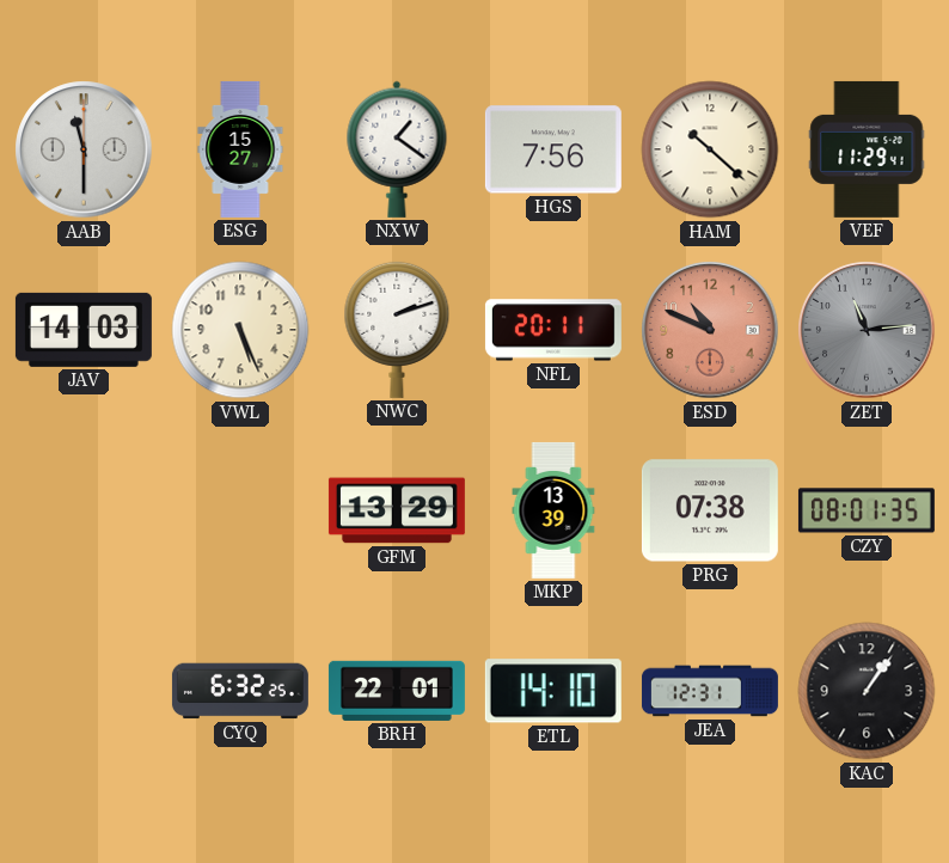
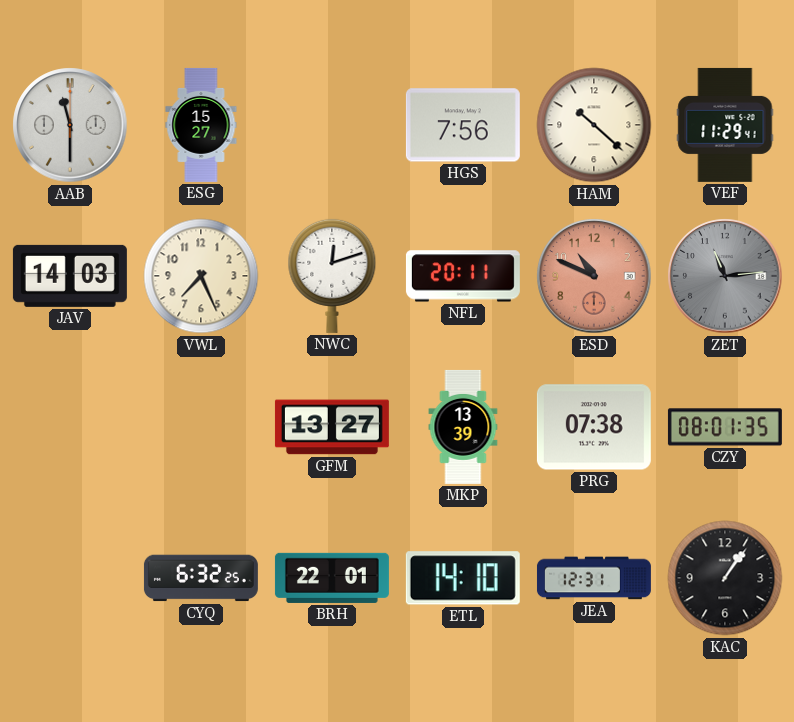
NXW: 1:21 -> none (397, 149)
VWL: 5:26 -> 7:26 (201, 276)
NWC: 2:12 -> 12:12 (332, 276)
GFM: 13:29 -> 13:27 (332, 427)
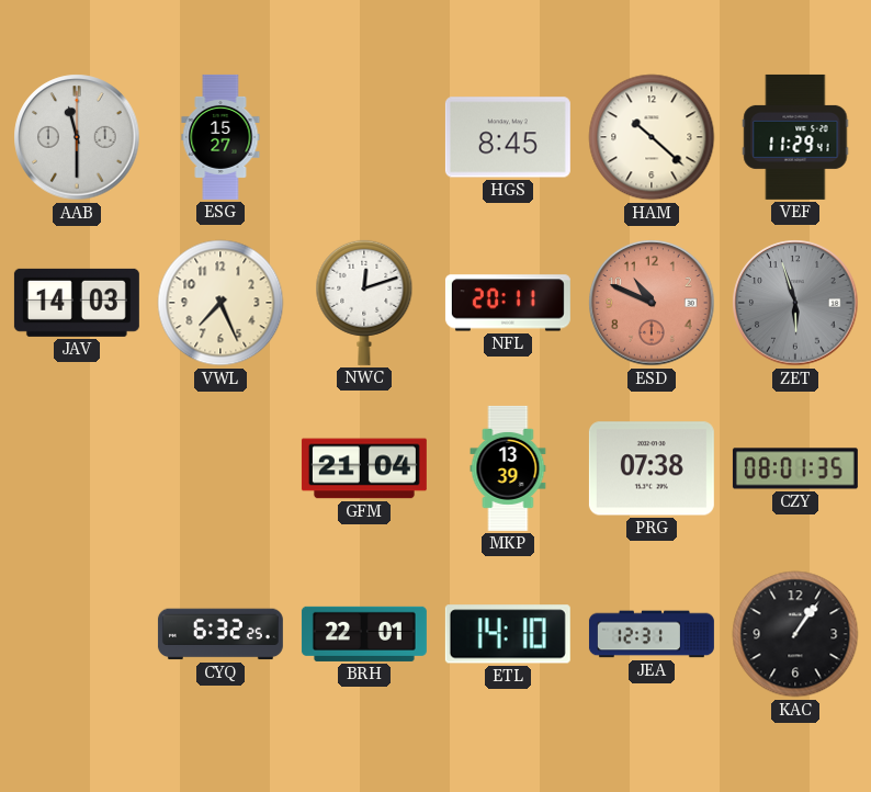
HGS: 7:56 -> 8:45 (508, 137)
ZET: 11:14 -> 5:57 (795, 303)
GFM: 13:27 -> 21:04 (364, 468)
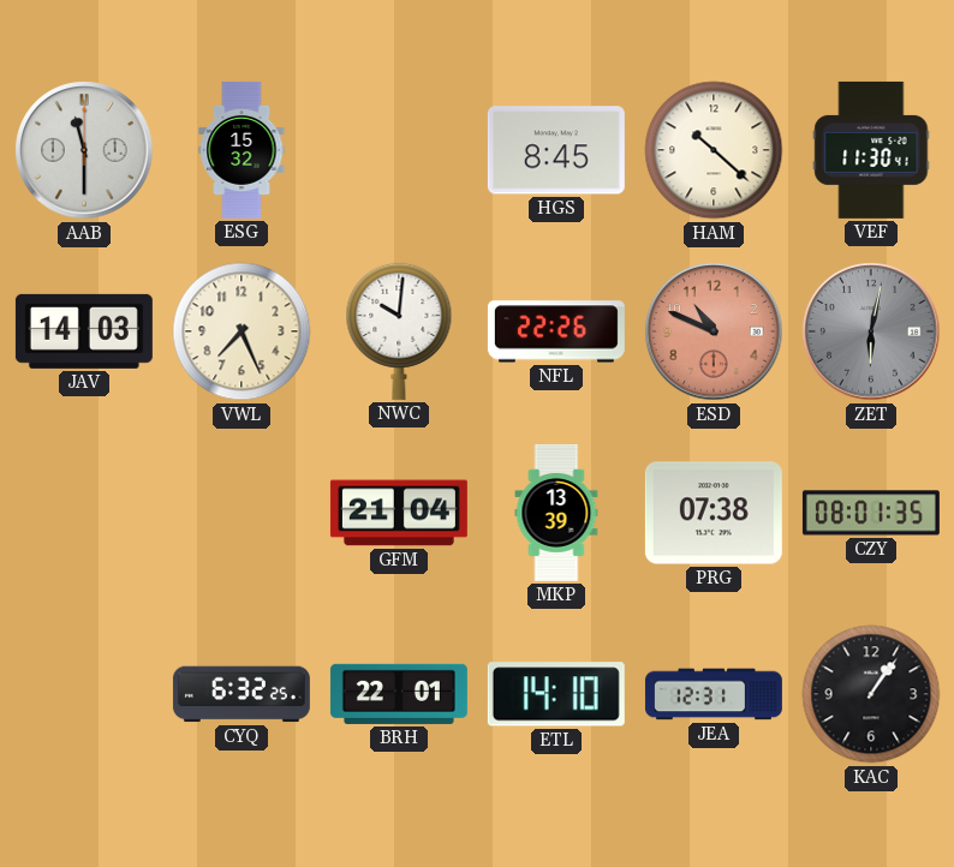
ESG: 15:27 -> 15:32 (242, 150)
VEF: 11:29 -> 11:30 (871, 150)
NWC: 12:12 -> 10:01 (399, 331)
NFL: 20:11 -> 22:26 (556, 331)
ZET: 5:57 -> 6:02 (871, 331)
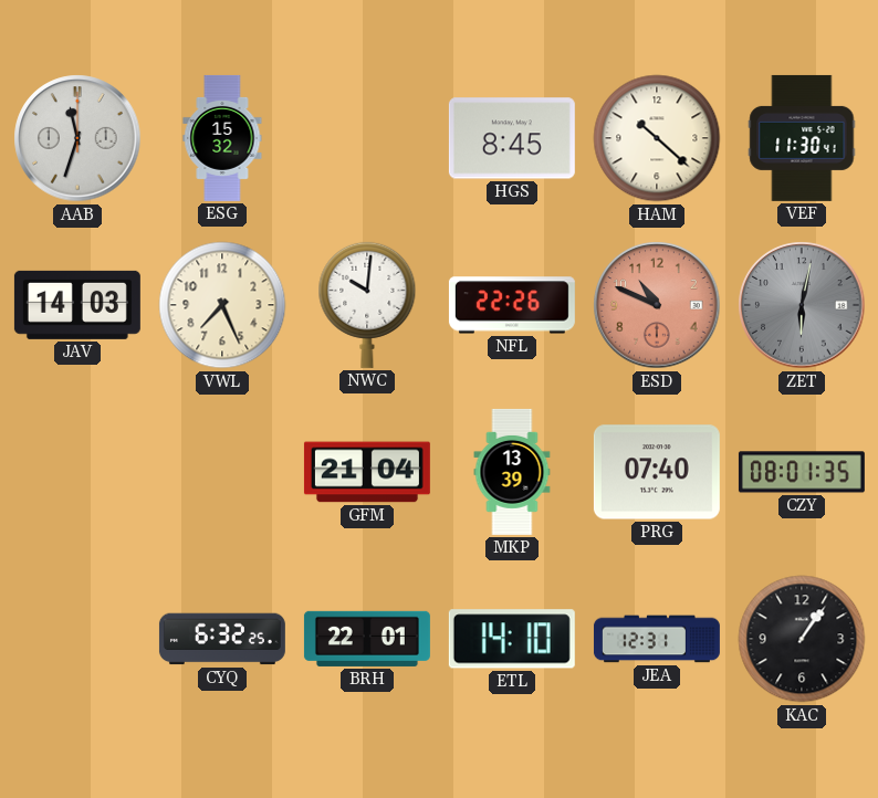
AAB: 11:30 -> 11:33 (77, 138)
PRG: 07:38 -> 07:40 (657, 472)
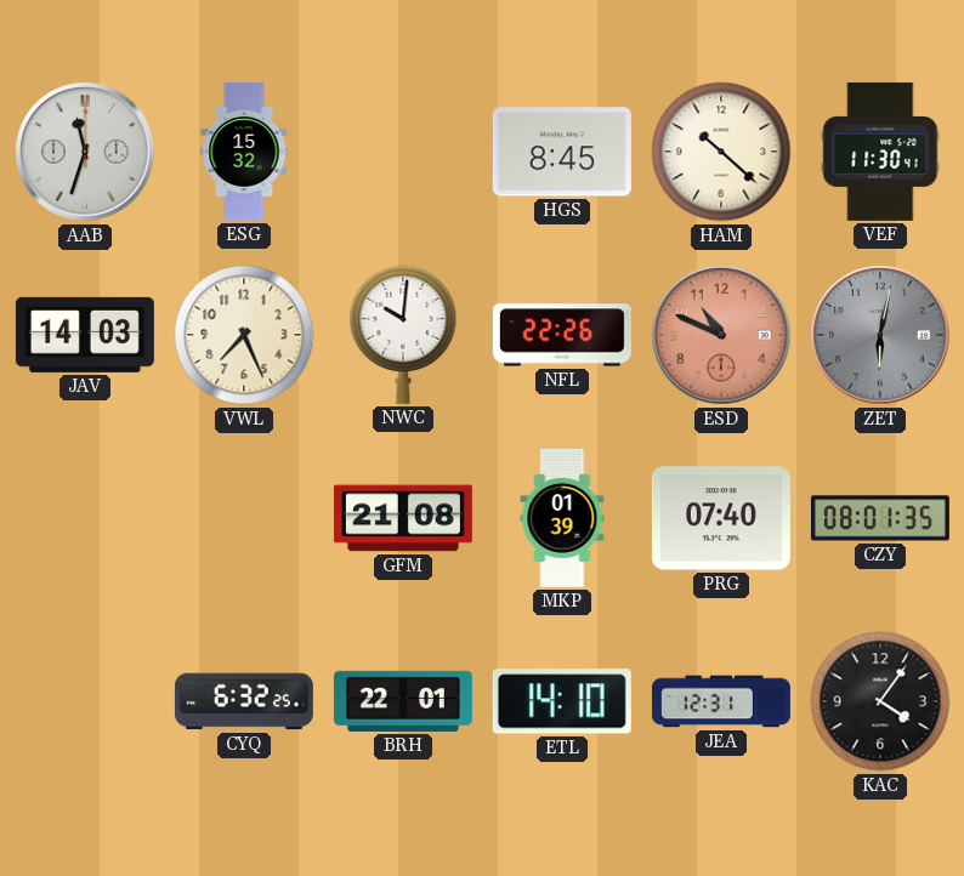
GFM: 21:04 -> 21:08 (403, 518)
MKP: 13:39 -> 01:39 (562, 518)
KAC: 1:06 -> 4:06 (880, 701)
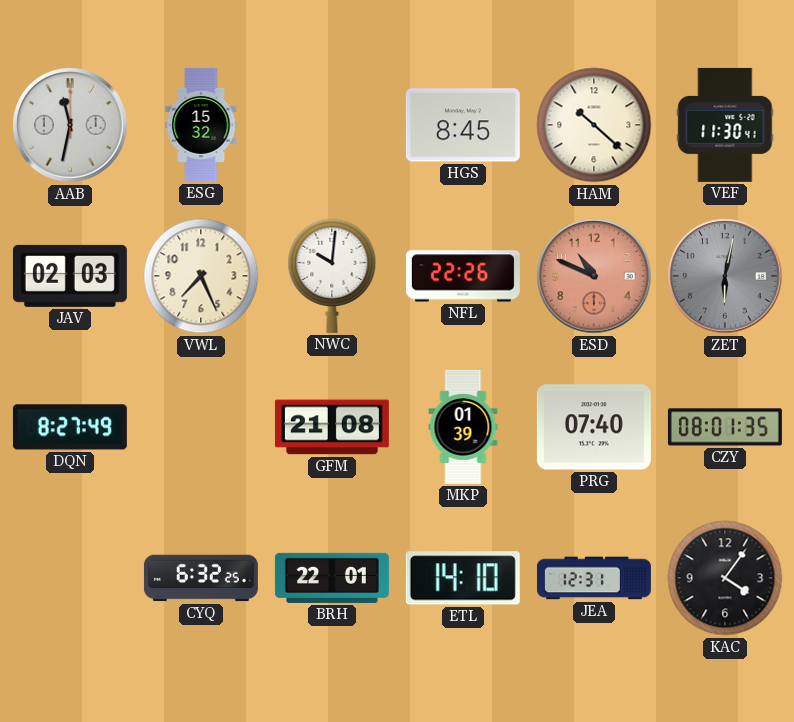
AAB: 11:33 -> 11:32 (70, 125)
JAV: 14:03 -> 02:03 (70, 276)
DQN: none -> 8:27 (70, 427)
